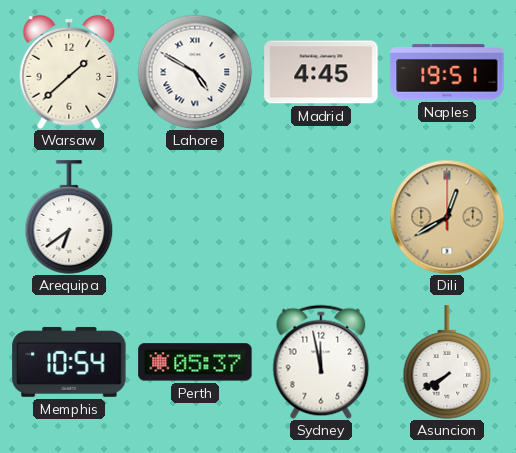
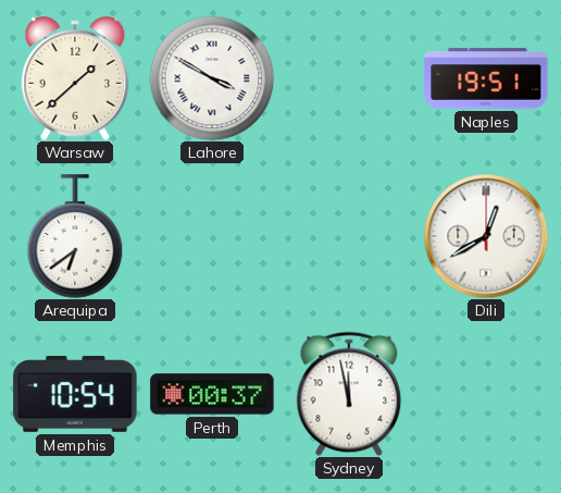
Lahore: 4:50 -> 3:50 (212, 78)
Madrid: 4:45 -> none (321, 72)
Dili dial: champagne -> white (486, 236)
Perth: 05:37 -> 00:37 (212, 394)
Asuncion: 7:40 -> none (447, 362)
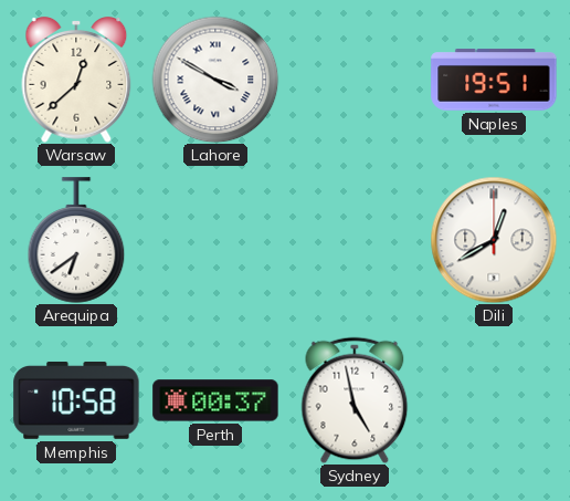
Warsaw: 1:38 -> 12:38 (76, 81)
Memphis: 10:54 -> 10:58 (76, 400)
Sydney: 11:58 -> 4:58 (355, 400)
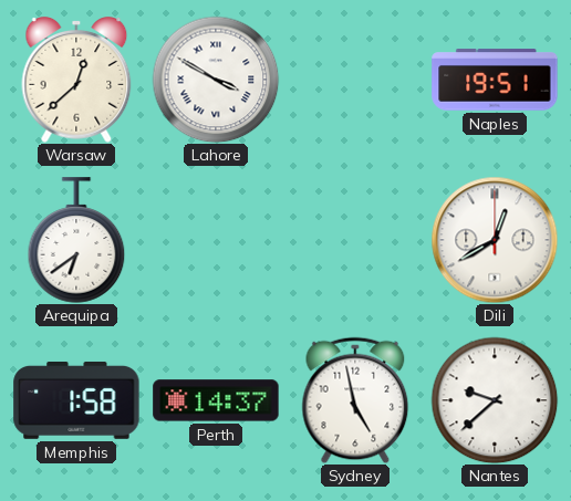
Memphis: 10:58 -> 1:58 (76, 400)
Perth: 00:37 -> 14:37 (216, 400)
Nantes: none -> 9:38 (495, 400)
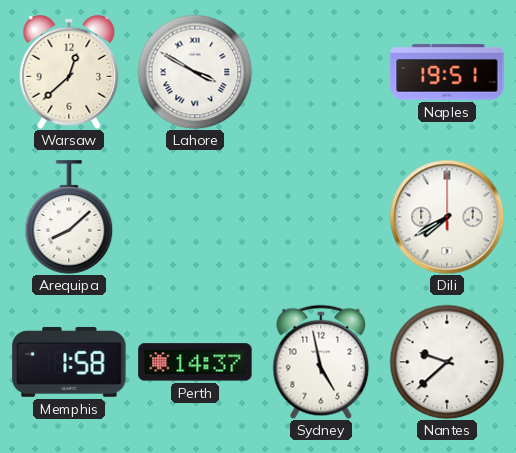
Arequipa: 6:39 -> 8:08 (69, 217)
Dili: 12:40 -> 7:40 (447, 217)
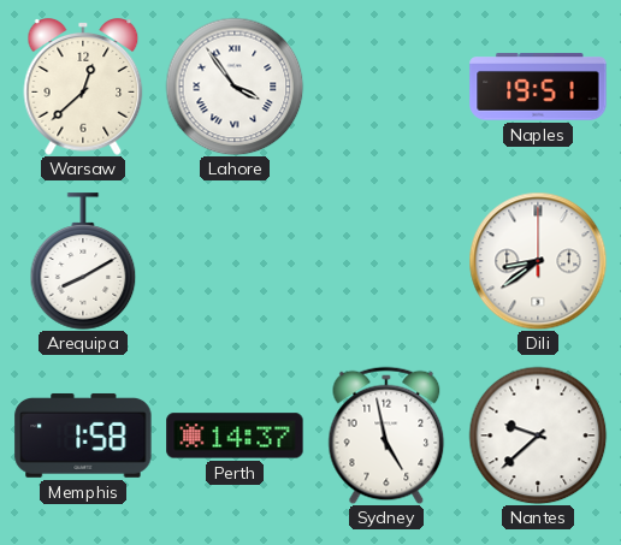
Lahore: 3:50 -> 3:54 (235, 87)
Arequipa: 8:08 -> 8:10 (83, 261)
Dili: 7:40 -> 8:39 (538, 261)
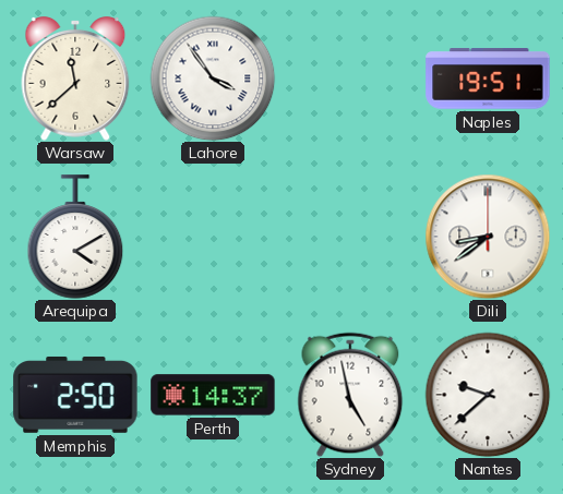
Warsaw: 12:38 -> 11:38 (75, 80)
Arequipa: 8:10 -> 4:10 (75, 237)
Memphis: 1:58 -> 2:50 (75, 395)
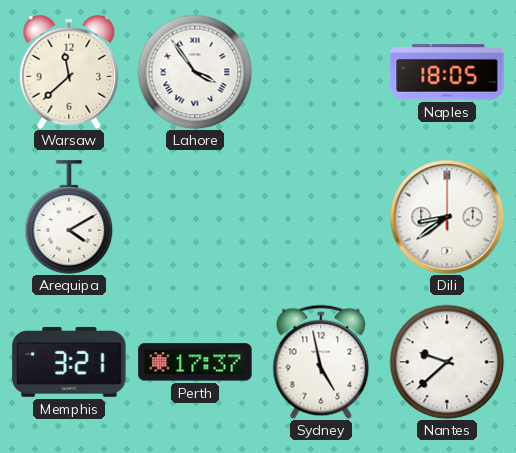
Naples: 19:51 -> 18:05 (447, 72)
Memphis: 2:50 -> 3:21 (69, 362)
Perth: 14:37 -> 17:37 (195, 362)
